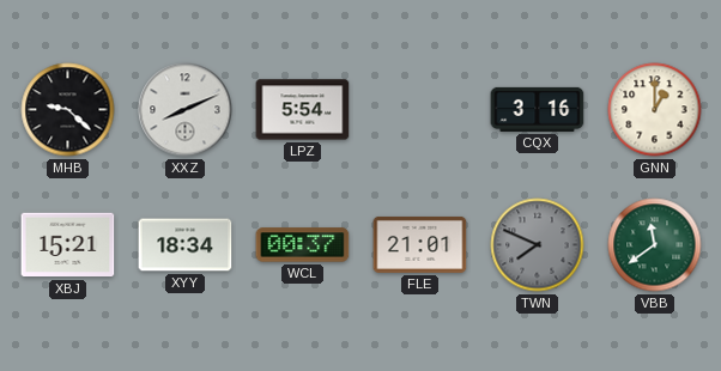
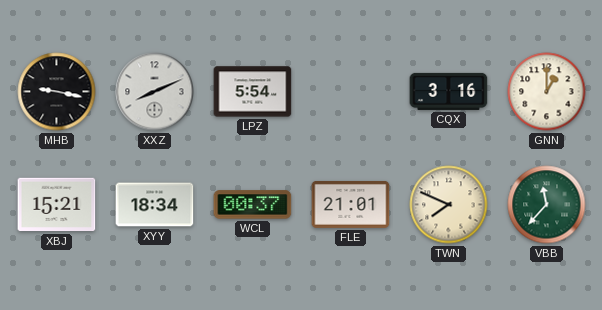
MHB: 9:22 -> 9:17 (57, 92)
TWN dial: grey -> cream (449, 205)
VBB: 11:39 -> 11:37 (547, 205)
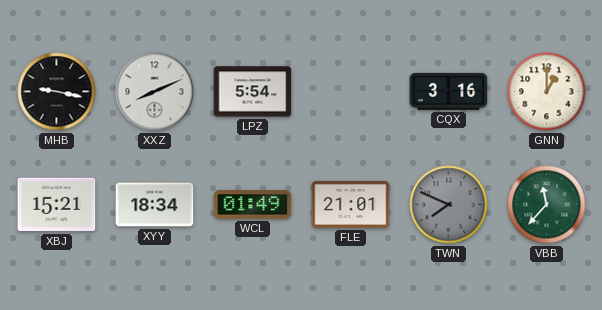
WCL: 00:37 -> 01:49 (253, 205)
TWN dial: cream -> grey (449, 205)
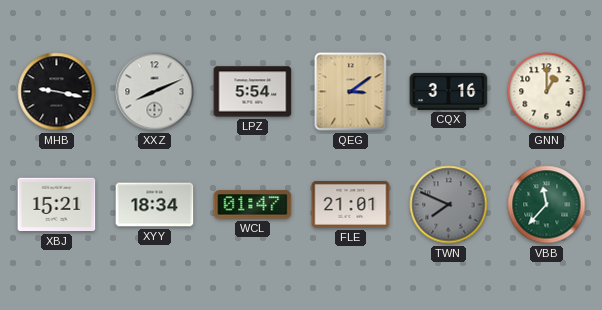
QEG: none -> 3:09 (351, 92)
WCL: 01:49 -> 01:47 (253, 205)
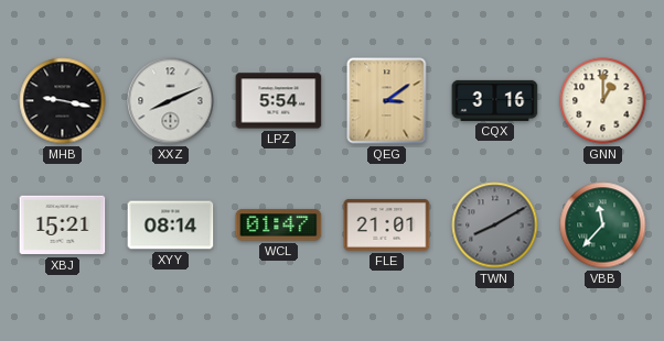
XYY: 18:34 -> 08:14 (171, 226)
TWN: 7:49 -> 8:10 (495, 226)
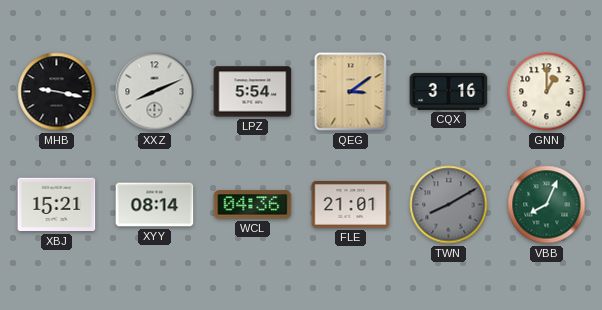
WCL: 01:47 -> 04:36 (253, 205)
VBB: 11:37 -> 8:04 (547, 205)
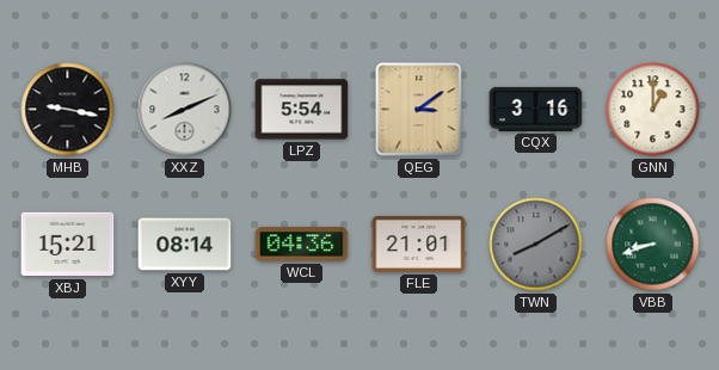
VBB: 8:04 -> 8:42 (653, 245)
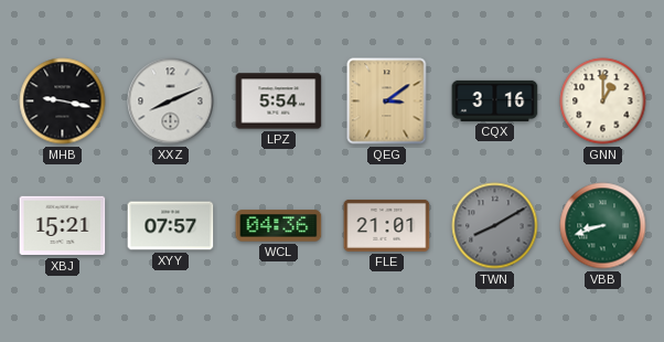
XYY: 08:14 -> 07:57 (171, 226)
